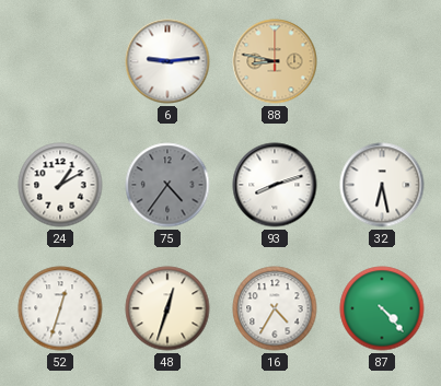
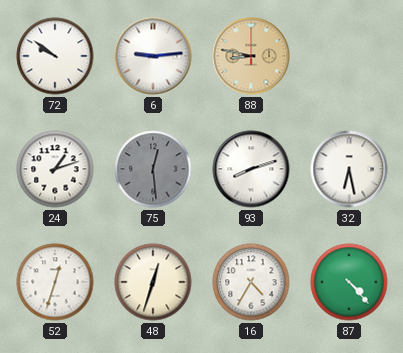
72: none -> 9:51 (55, 56)
24: 1:10 -> 1:12 (55, 169)
75: 4:36 -> 12:29 (153, 169)
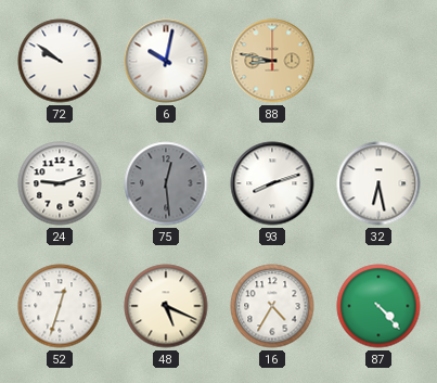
6: 9:14 -> 10:02 (166, 61)
24: 1:12 -> 9:12 (60, 183)
48: 12:33 -> 5:19 (166, 306)
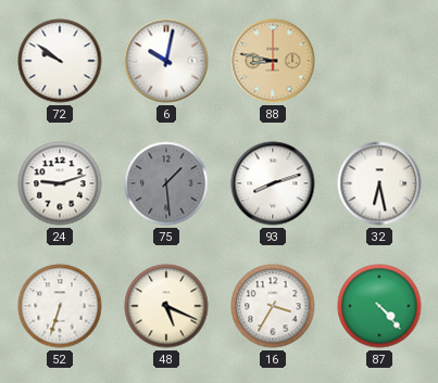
75: 12:29 -> 1:29 (166, 183)
52: 12:33 -> 6:33 (60, 306)
16: 4:35 -> 3:35 (273, 306)
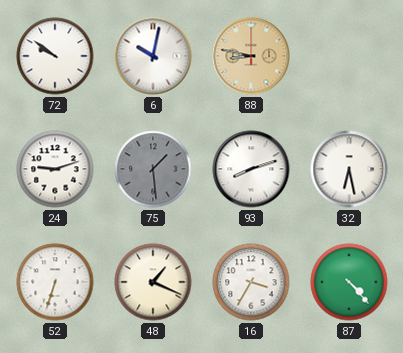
48: 5:19 -> 1:19 (153, 282)
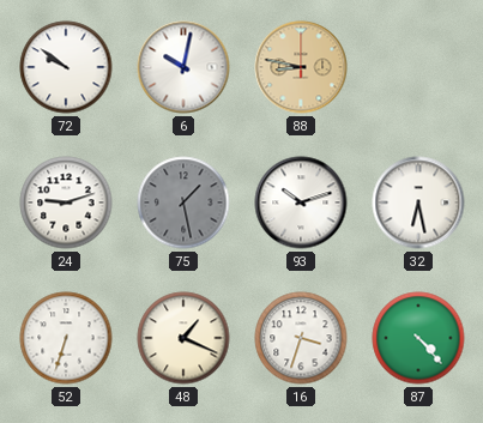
75: 1:29 -> 1:28 (183, 203)
93: 8:12 -> 10:12 (301, 203)
16: 3:35 -> 3:33 (301, 338)
